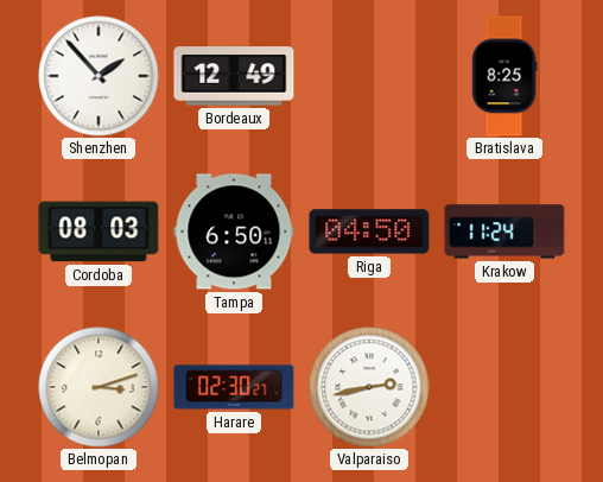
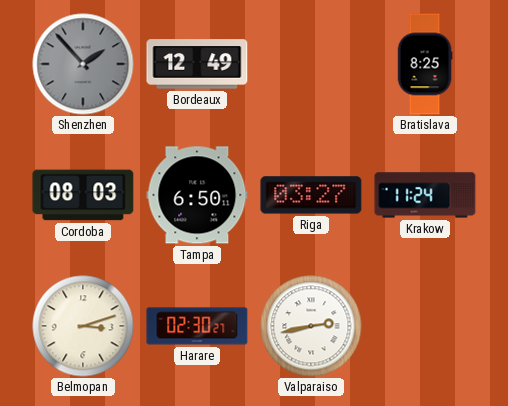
Shenzhen dial: white -> grey (83, 64)
Riga: 04:50 -> 03:27 (311, 195)
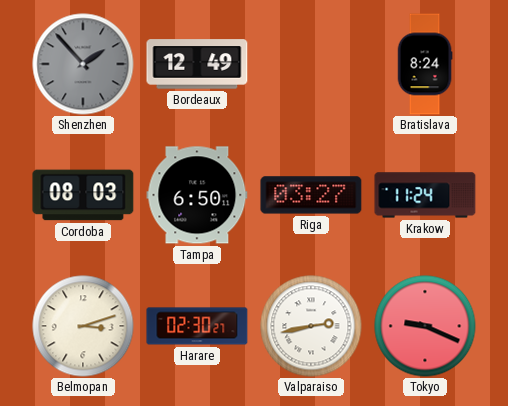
Bratislava: 8:25 -> 8:24 (425, 64)
Tokyo: none -> 9:19 (425, 326)
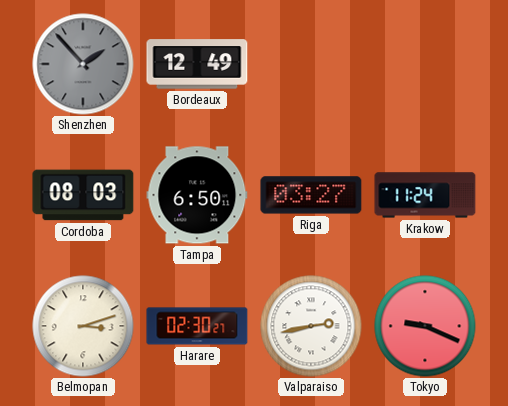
Bratislava: 8:24 -> none (425, 64)
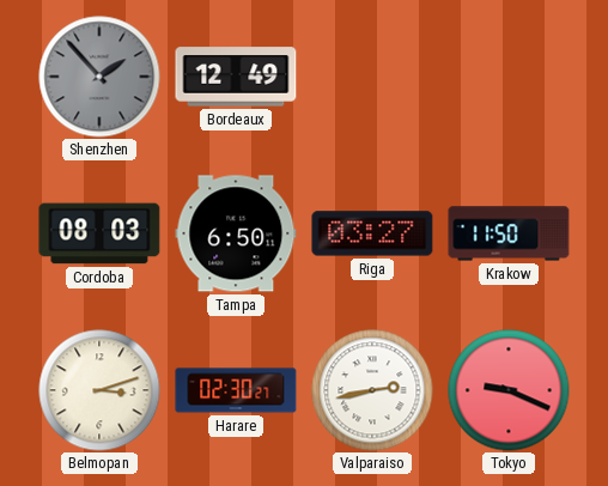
Krakow: 11:24 -> 11:50 (509, 233)
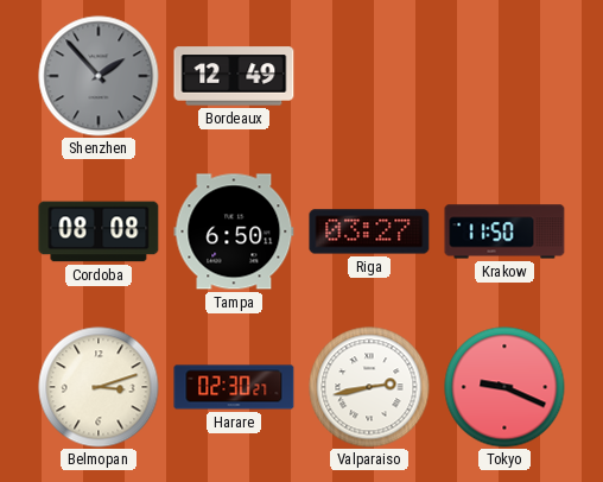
Cordoba: 08:03 -> 08:08 (99, 232)
